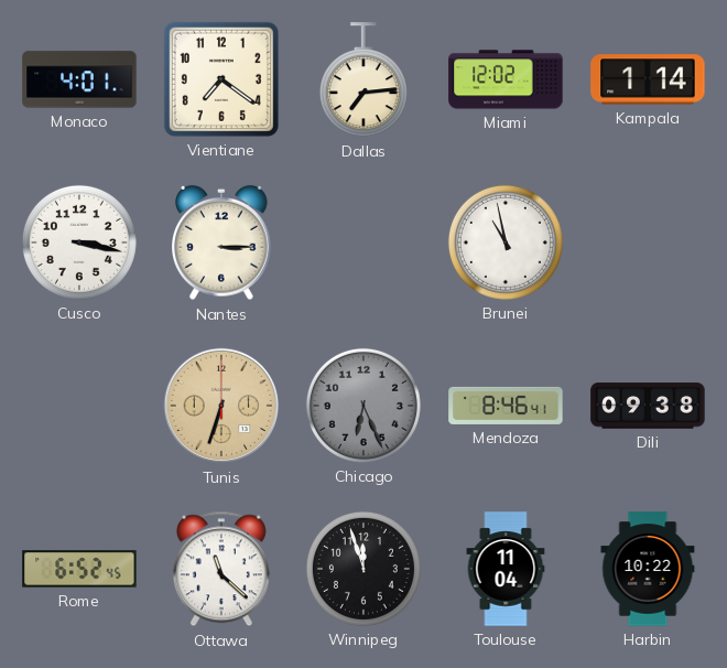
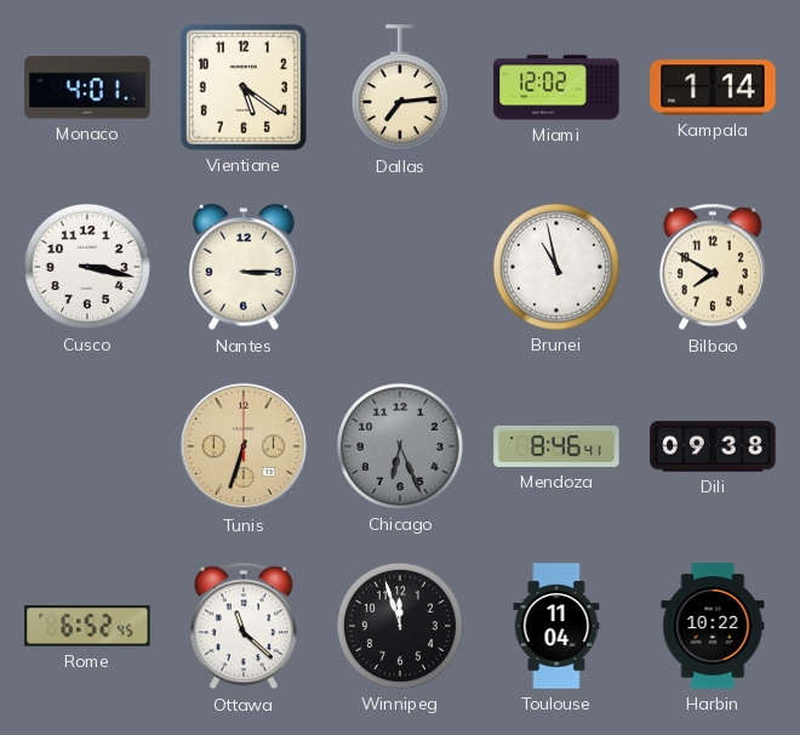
Vientiane: 7:21 -> 5:21 (244, 87)
Bilbao: none -> 7:50 (713, 267)
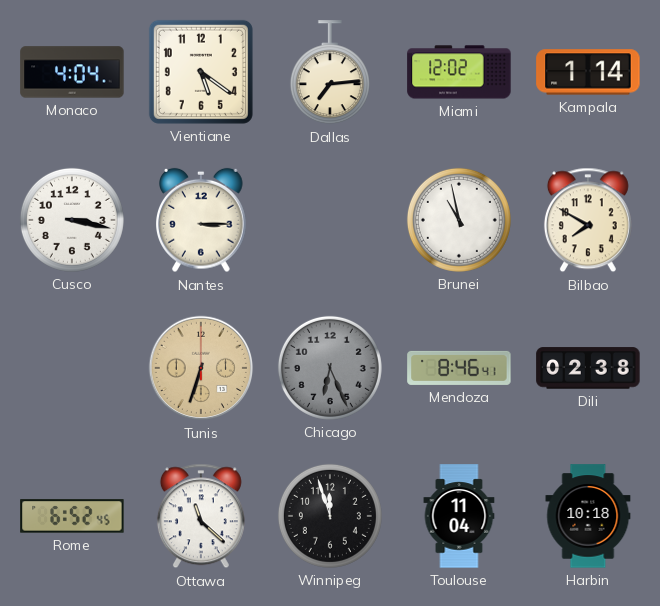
Monaco: 4:01 -> 4:04 (72, 72)
Dili: 09:38 -> 02:38 (588, 368)
Harbin: 10:22 -> 10:18 (588, 516)
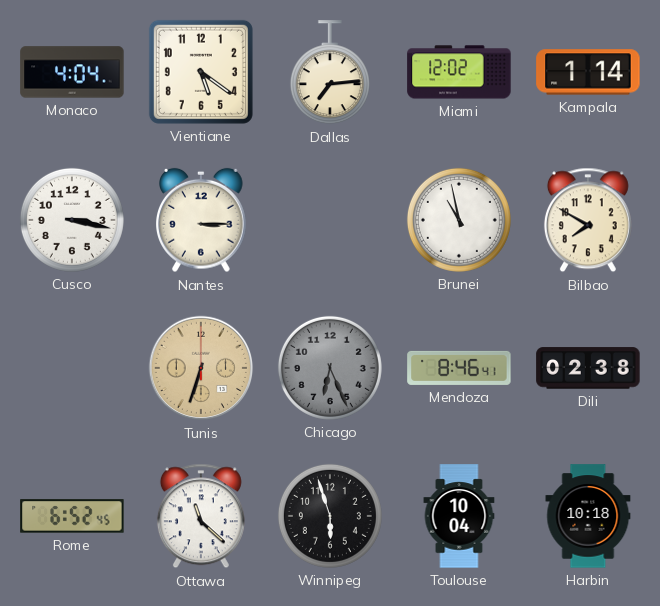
Winnipeg: 11:57 -> 5:57 (330, 516)
Toulouse: 11:04 -> 10:04 (459, 516)
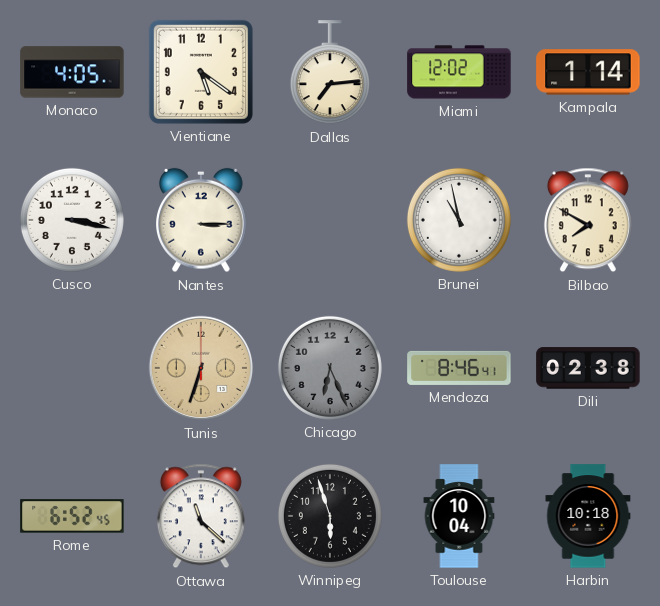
Monaco: 4:04 -> 4:05 (72, 72)
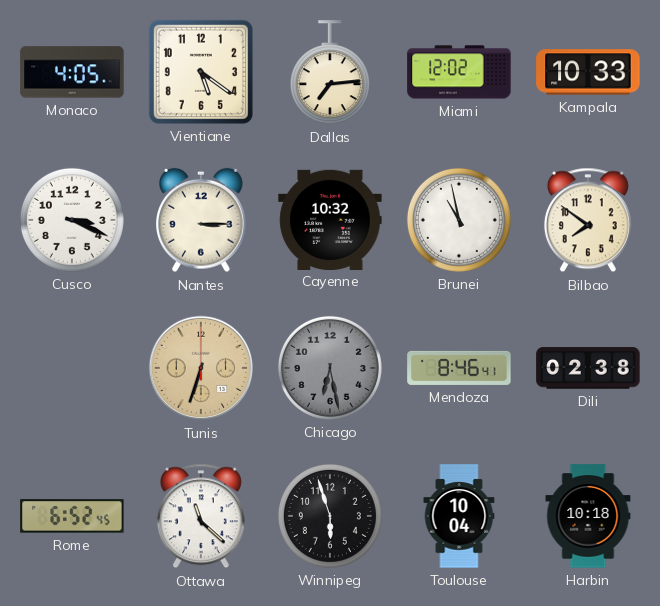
Kampala: 1:14 -> 10:33 (588, 72)
Cusco: 3:17 -> 3:19 (72, 220)
Cayenne: none -> 10:32 (330, 219)
Bilbao: 7:50 -> 7:51 (588, 220)
Chicago: 6:26 -> 6:28 (330, 368)
